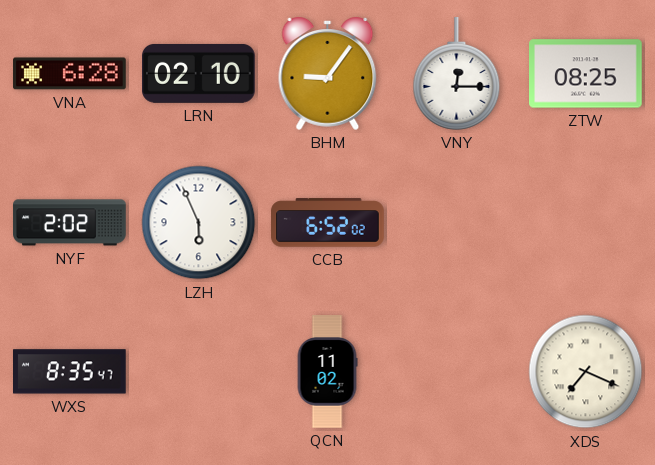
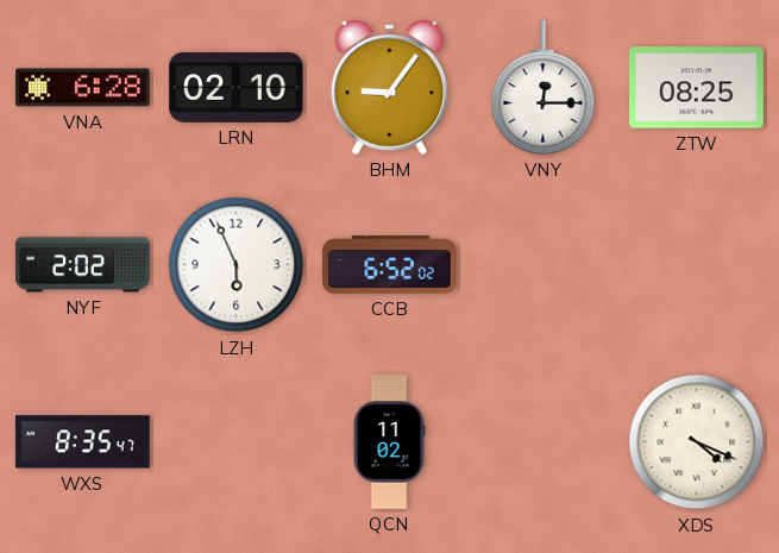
XDS: 7:19 -> 4:19 (697, 442)
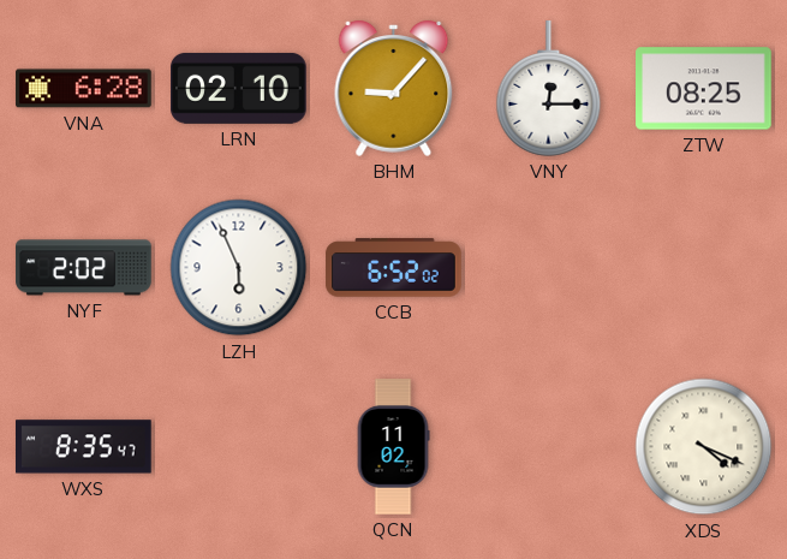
BHM: 9:06 -> 9:07 (394, 88)
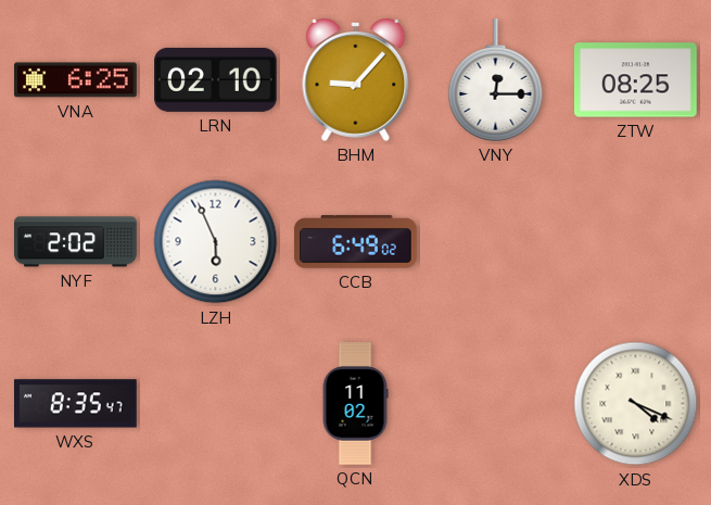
VNA: 6:28 -> 6:25 (76, 80)
CCB: 6:52 -> 6:49 (356, 242)
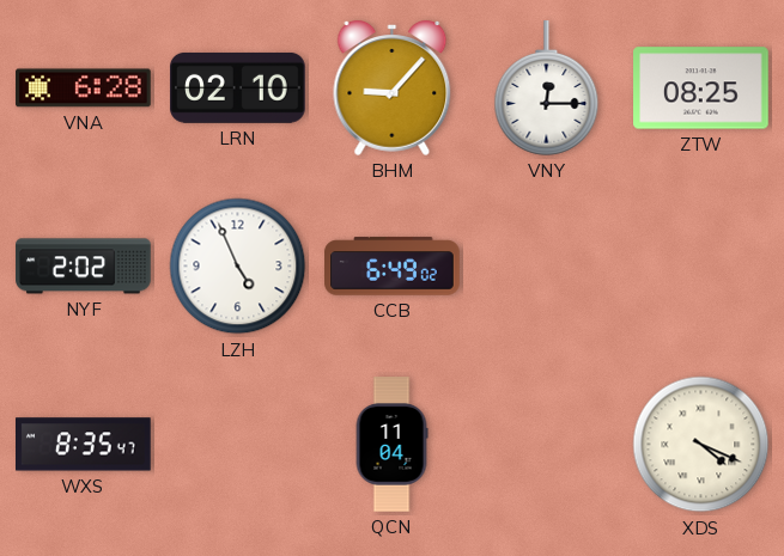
VNA: 6:25 -> 6:28 (84, 88)
LZH: 5:56 -> 4:56 (238, 267)
QCN: 11:02 -> 11:04 (391, 445)
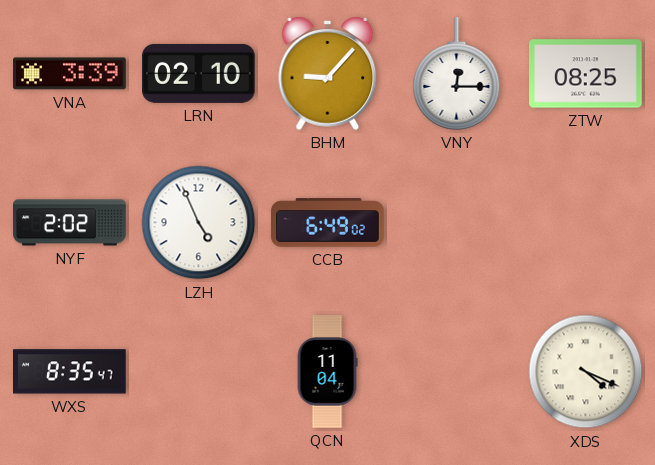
VNA: 6:28 -> 3:39 (70, 74)
